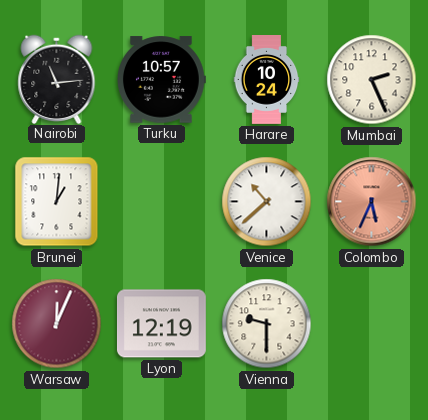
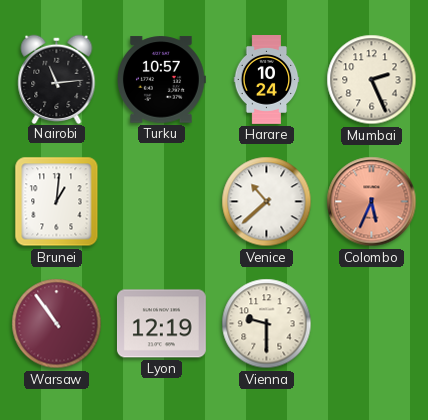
Warsaw: 12:04 -> 10:54 (57, 324)
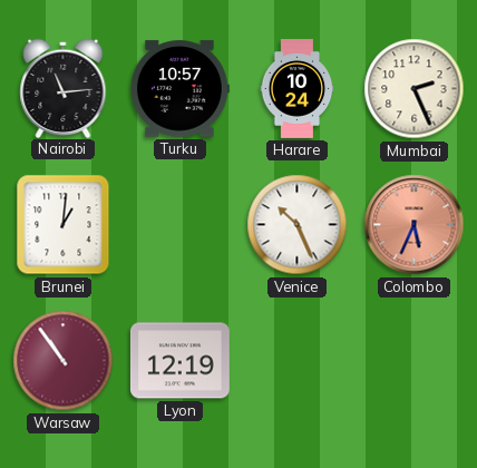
Venice: 10:38 -> 10:26 (298, 225)
Vienna: 9:30 -> none (267, 324)
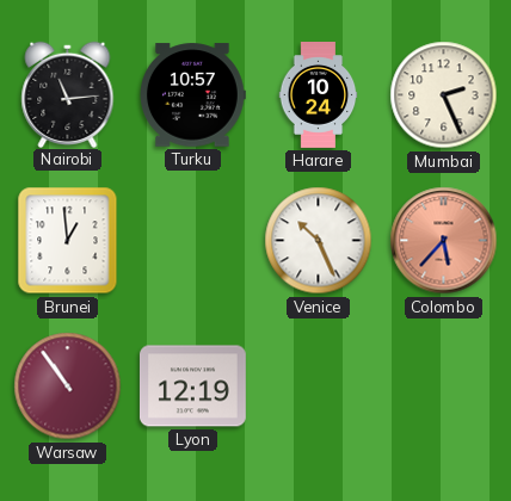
Brunei: 1:01 -> 12:59 (68, 241)
Colombo: 5:34 -> 5:37 (444, 241)
